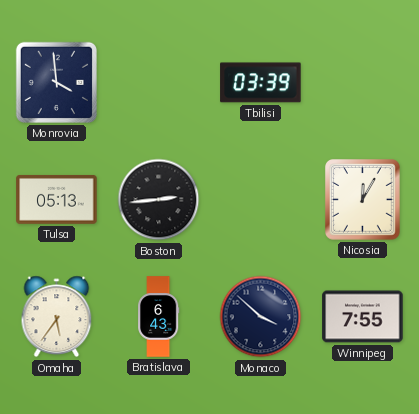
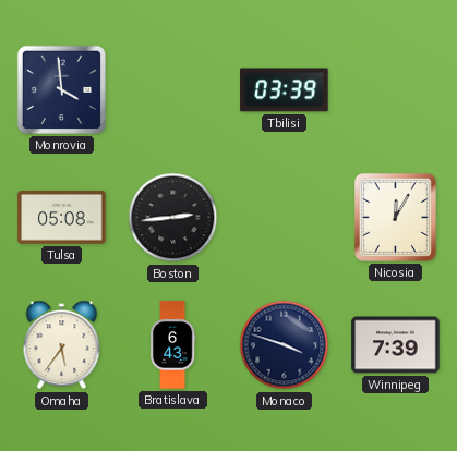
Tulsa: 05:13 -> 05:08 (62, 218)
Monaco: 3:52 -> 3:48 (285, 345)
Winnipeg: 7:55 -> 7:39 (396, 345)
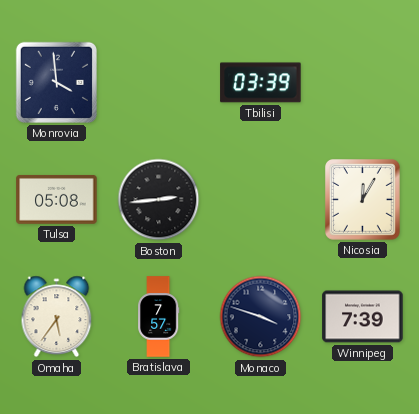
Bratislava: 6:43 -> 7:57 (159, 317)
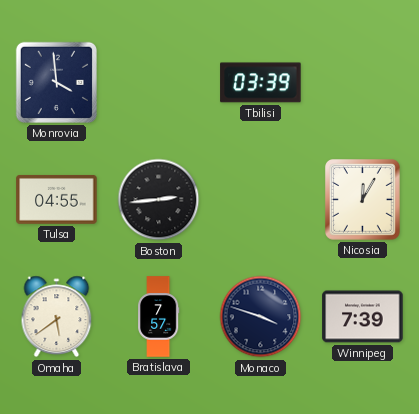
Tulsa: 05:08 -> 04:55 (57, 200)
Omaha: 5:36 -> 5:39 (57, 317)
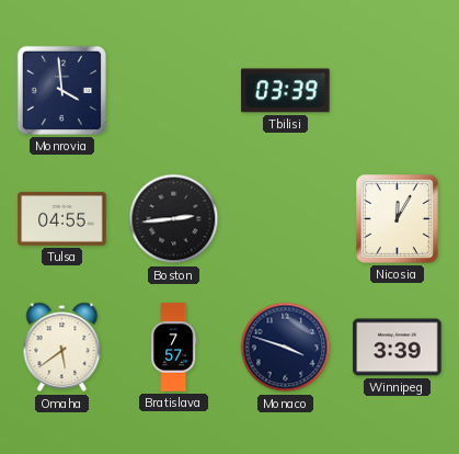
Winnipeg: 7:39 -> 3:39 (398, 348)
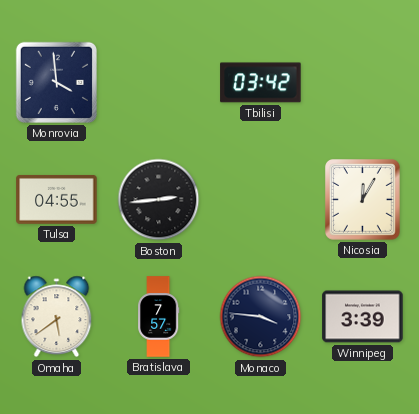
Tbilisi: 03:39 -> 03:42 (261, 83)
Monaco: 3:48 -> 3:46 (261, 317)
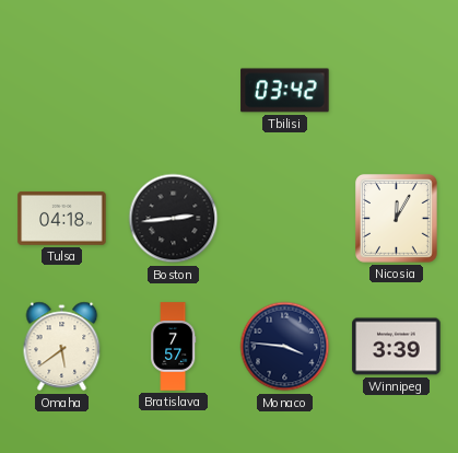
Monrovia: 3:59 -> none (56, 82)
Tulsa: 04:55 -> 04:18 (62, 219)
